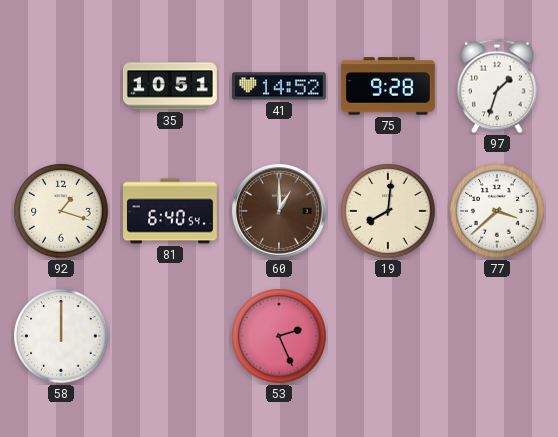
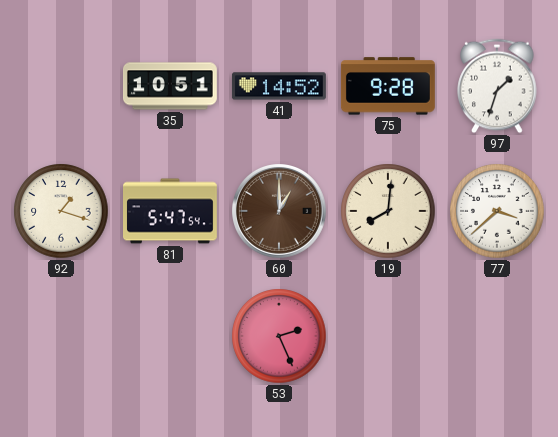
81: 6:40 -> 5:47 (171, 211)
58: 12:00 -> none (61, 336)
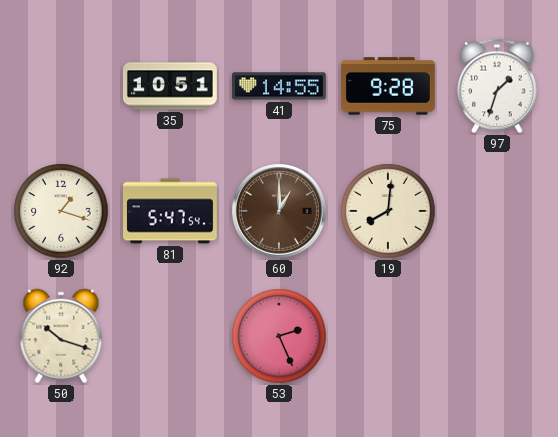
41: 14:52 -> 14:55 (279, 86)
77: 3:38 -> none (497, 211)
50: none -> 10:18 (61, 336)
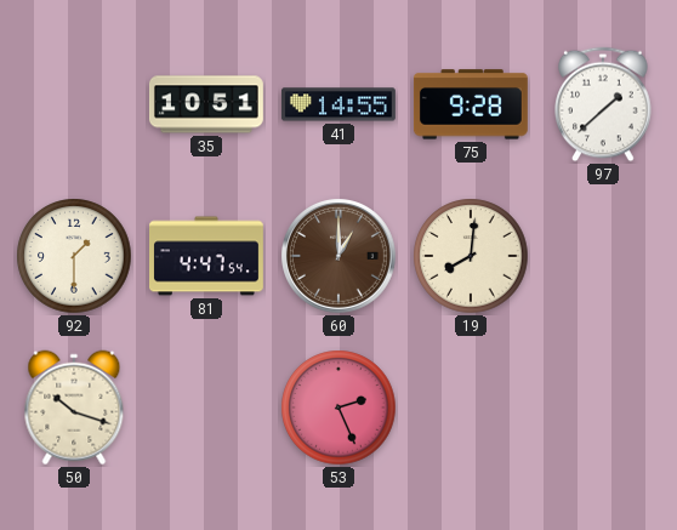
97: 1:33 -> 1:38 (603, 104)
92: 1:18 -> 1:30 (74, 256)
81: 5:47 -> 4:47 (207, 256)
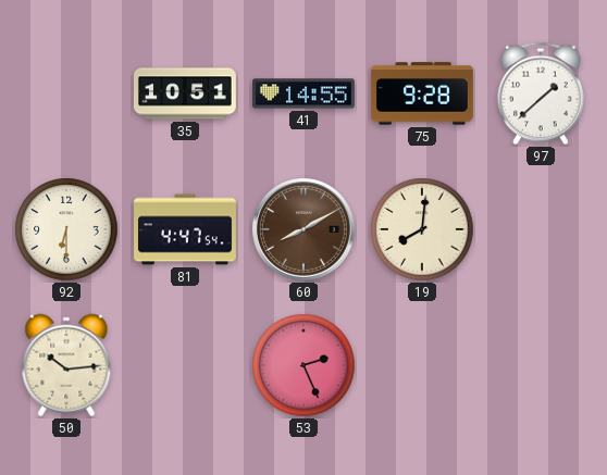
92: 1:30 -> 6:30 (66, 229)
60: 1:00 -> 8:10 (305, 230)
50: 10:18 -> 10:14 (66, 365)
